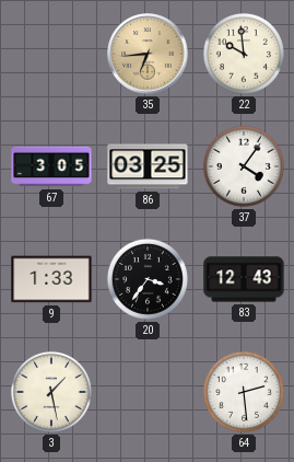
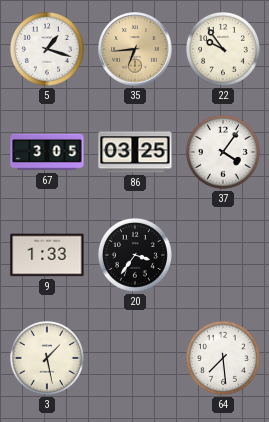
5: none -> 1:18 (47, 49)
22: 9:59 -> 9:54 (223, 49)
83: 12:43 -> none (244, 279)
64: 2:29 -> 7:29 (223, 358)
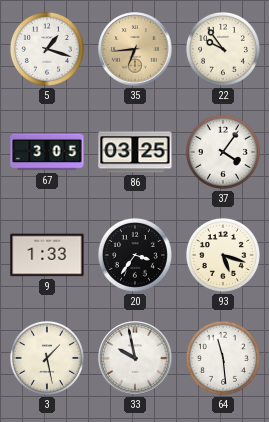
93: none -> 5:18 (223, 255)
33: none -> 9:58 (135, 358)
64: 7:29 -> 11:29 (223, 358)
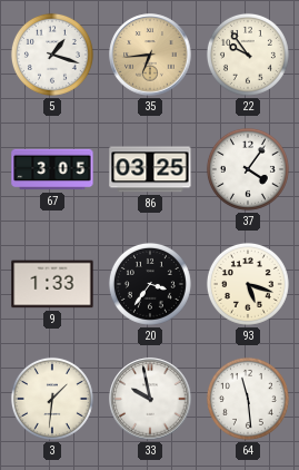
3: 1:28 -> 1:31 (52, 399)
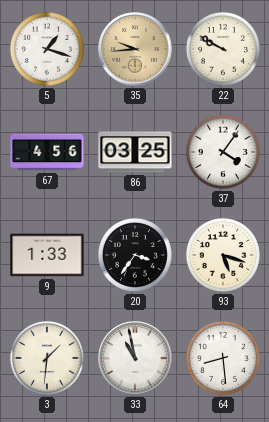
35: 6:44 -> 9:44 (135, 49)
22: 9:54 -> 9:50 (223, 49)
67: 3:05 -> 4:56 (47, 152)
33: 9:58 -> 10:58 (135, 358)
64: 11:29 -> 8:29 (223, 358)
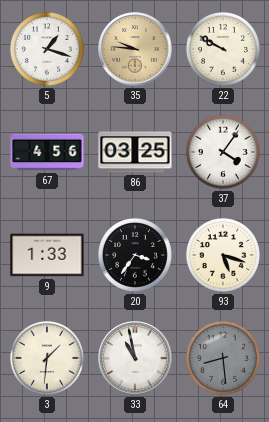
35: 9:44 -> 9:46 (135, 49)
64 dial: white -> grey (223, 358)
